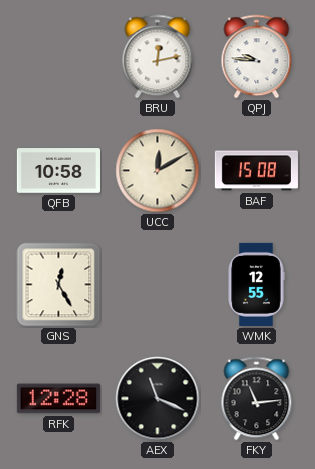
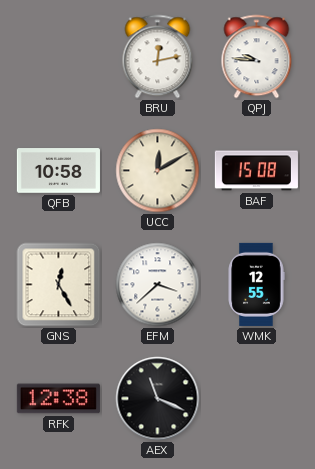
EFM: none -> 3:38 (158, 285)
RFK: 12:28 -> 12:38 (58, 399)
FKY: 11:14 -> none (257, 399)
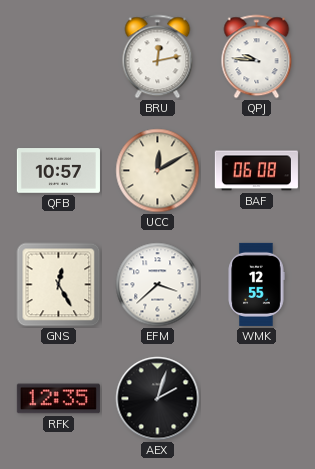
QFB: 10:58 -> 10:57 (58, 171)
BAF: 15:08 -> 06:08 (256, 171)
RFK: 12:38 -> 12:35 (58, 399)
AEX: 11:19 -> 2:03 (158, 399)
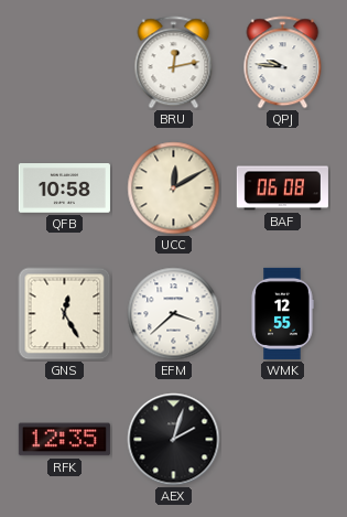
QFB: 10:57 -> 10:58 (64, 189)
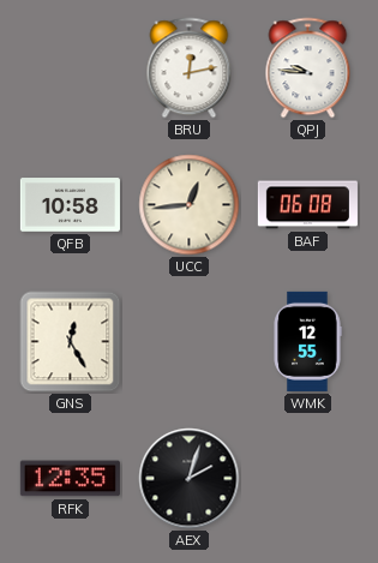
UCC: 12:10 -> 12:44 (190, 205)
EFM: 3:38 -> none (174, 314)
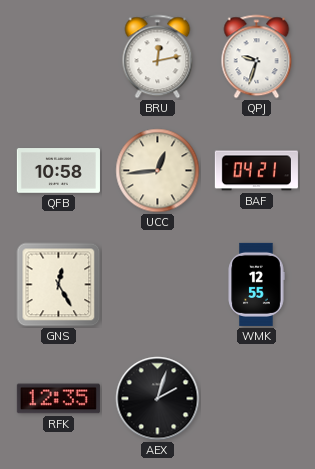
QPJ: 9:46 -> 9:33 (257, 57)
BAF: 06:08 -> 04:21 (256, 171)
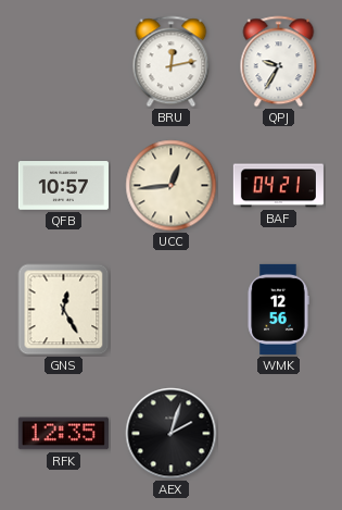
QPJ: 9:33 -> 9:35 (279, 62)
QFB: 10:58 -> 10:57 (63, 186)
WMK: 12:55 -> 12:56 (278, 309)
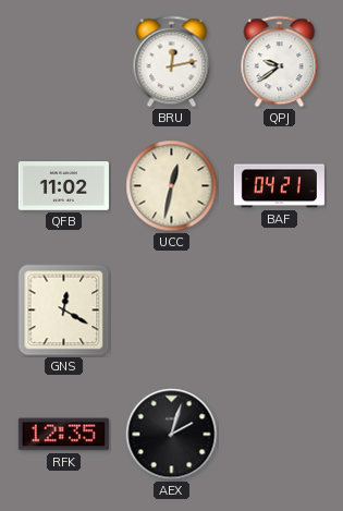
QPJ: 9:35 -> 9:39 (280, 62)
QFB: 10:57 -> 11:02 (63, 186)
UCC: 12:44 -> 12:32 (172, 186)
GNS: 12:25 -> 12:20 (64, 311)
WMK: 12:56 -> none (278, 309)
